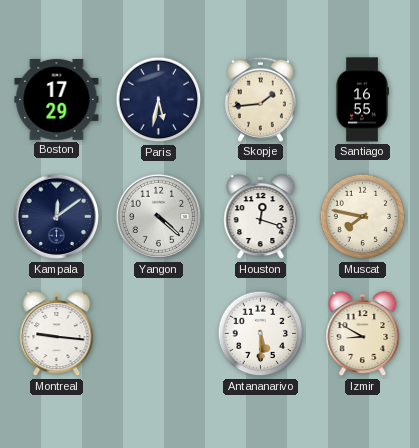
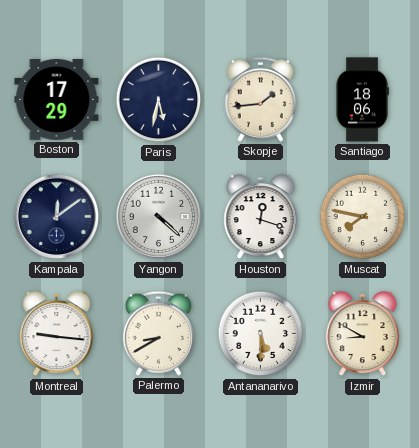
Santiago: 16:55 -> 18:06 (363, 100)
Palermo: none -> 8:40 (158, 333)
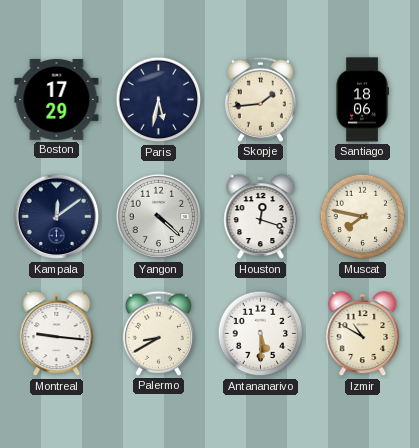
Izmir: 8:50 -> 10:50 (363, 335)
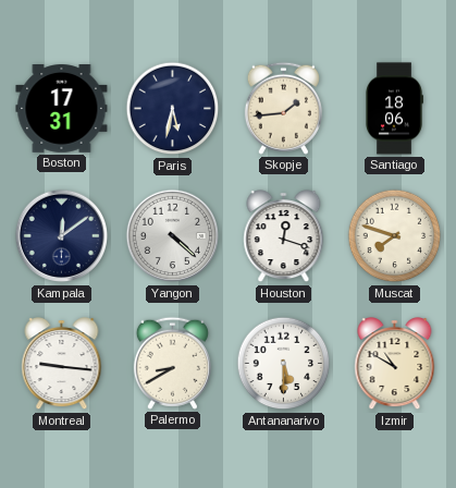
Boston: 17:29 -> 17:31 (62, 109)
Muscat: 7:47 -> 7:48 (395, 236)
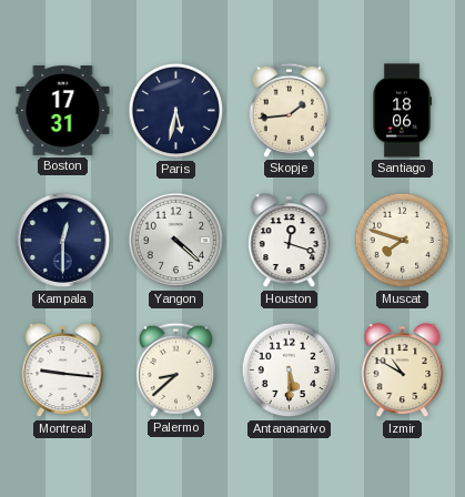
Kampala: 12:09 -> 12:30 (63, 241)
Palermo: 8:40 -> 8:38 (175, 369)
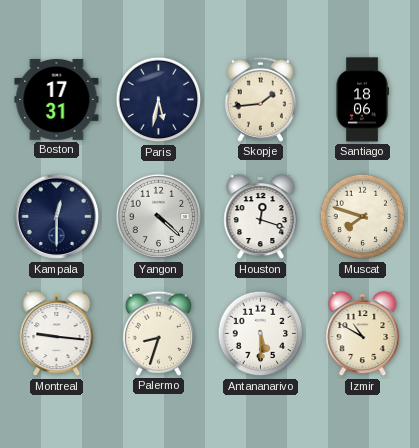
Palermo: 8:38 -> 8:33 (158, 333)
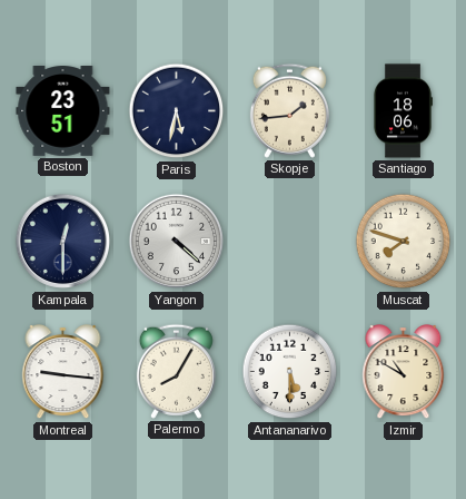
Boston: 17:31 -> 23:51 (63, 111)
Houston: 12:18 -> none (261, 218)
Palermo: 8:33 -> 8:05 (176, 371)
